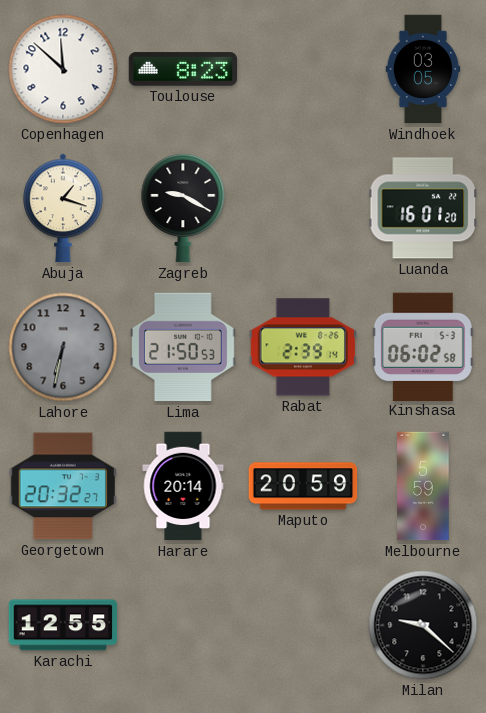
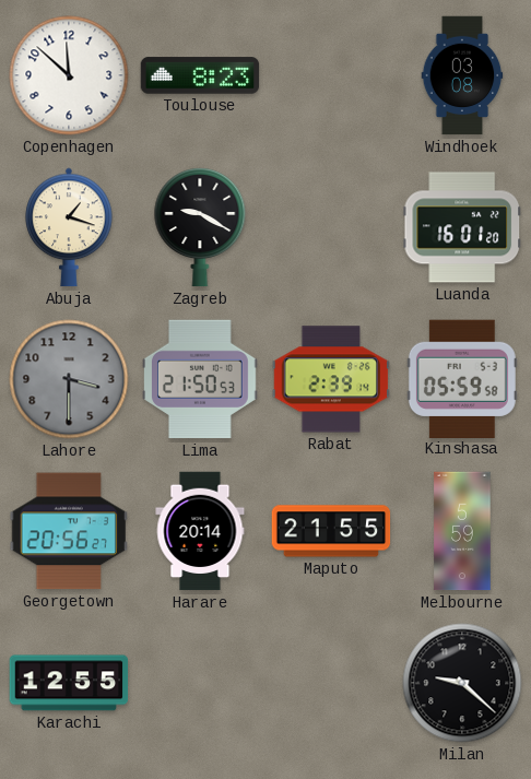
Windhoek: 03:05 -> 03:08 (462, 75)
Lahore: 6:32 -> 3:30 (69, 379)
Kinshasa: 06:02 -> 05:59 (462, 378)
Georgetown: 20:32 -> 20:56 (68, 531)
Maputo: 20:59 -> 21:55 (331, 531)
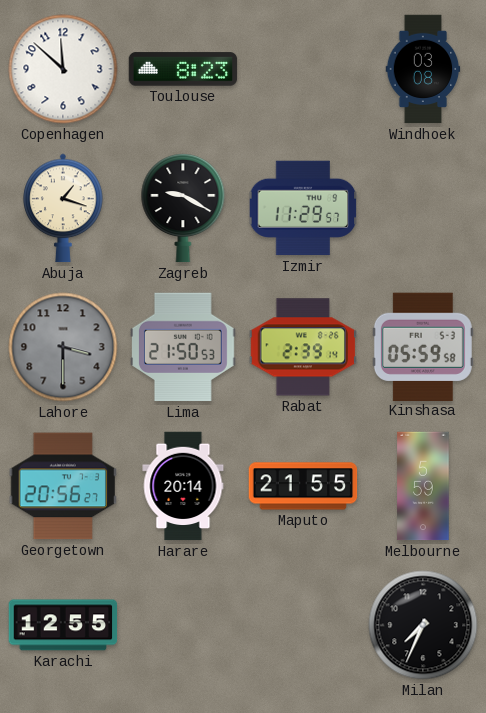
Izmir: none -> 11:29 (303, 208)
Luanda: 16:01 -> none (462, 227)
Milan: 9:22 -> 7:34 (423, 625)
